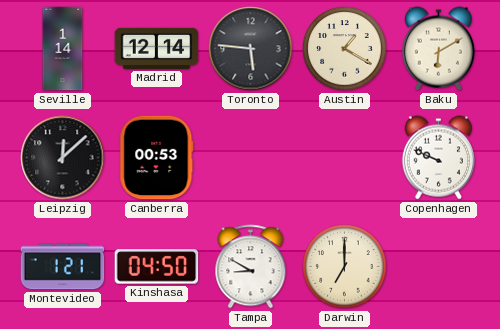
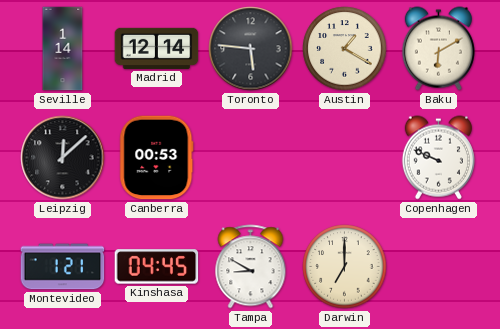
Kinshasa: 04:50 -> 04:45 (157, 267)
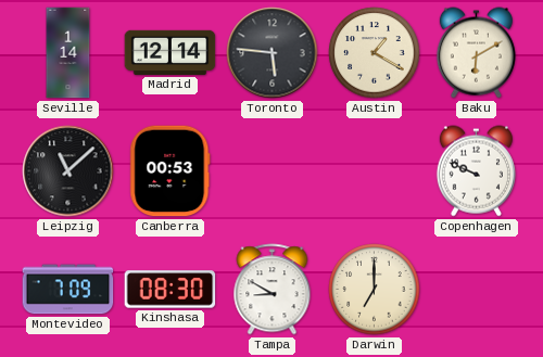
Leipzig: 12:08 -> 11:08 (68, 171)
Montevideo: 1:21 -> 7:09 (68, 290)
Kinshasa: 04:45 -> 08:30 (171, 290)
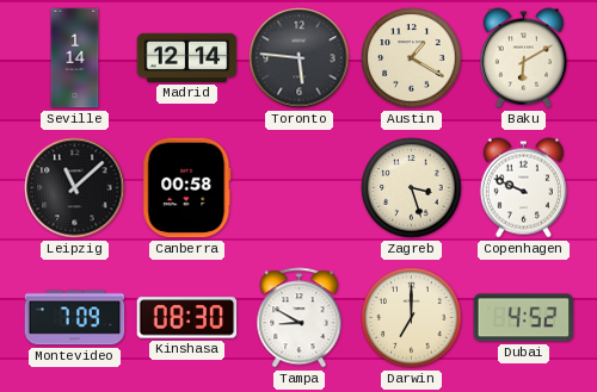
Canberra: 00:53 -> 00:58 (187, 188)
Zagreb: none -> 3:27 (412, 188)
Dubai: none -> 4:52 (524, 318)
